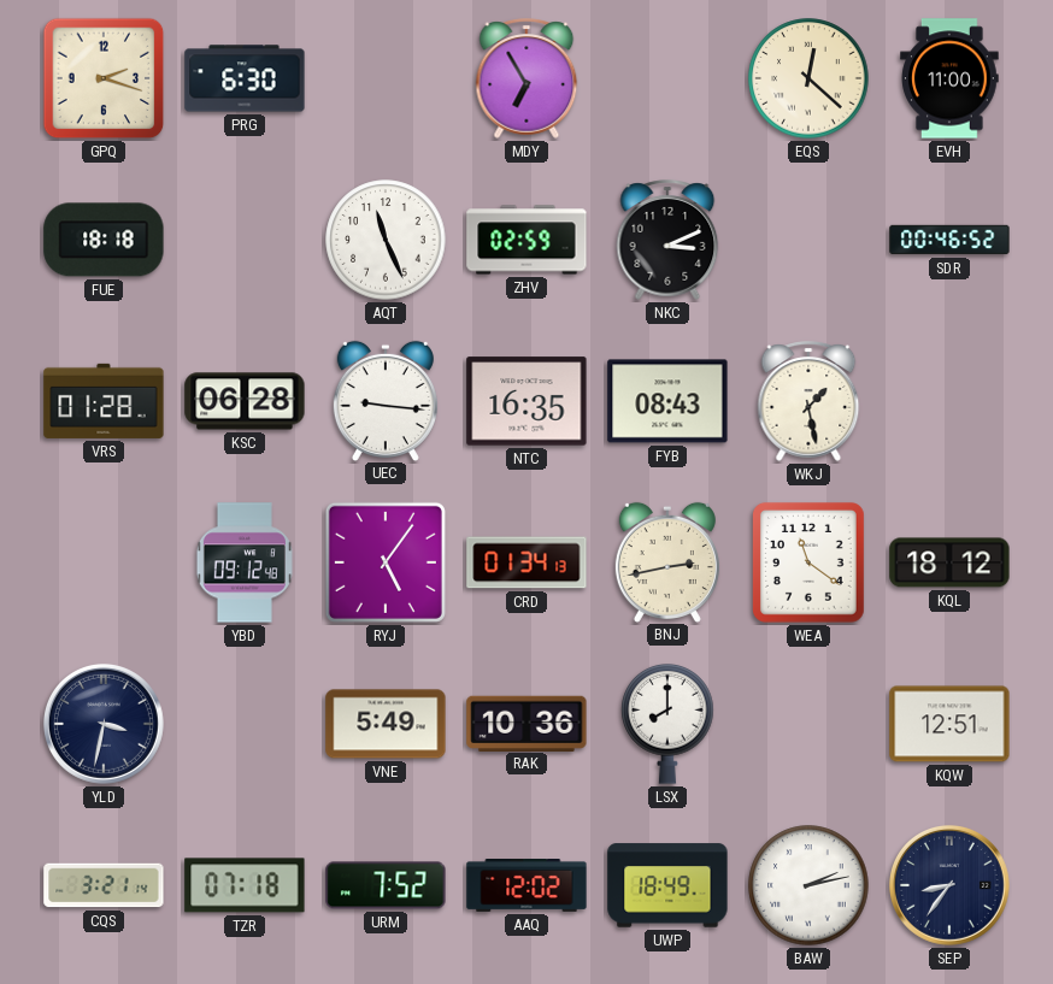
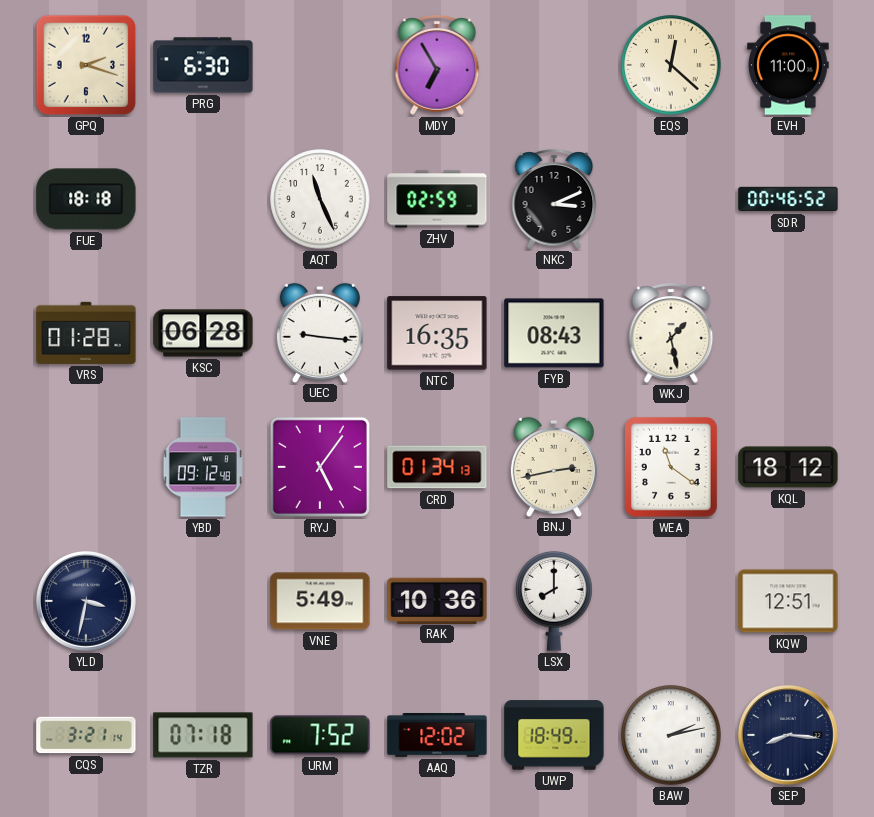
SEP: 8:36 -> 8:16 (788, 735)
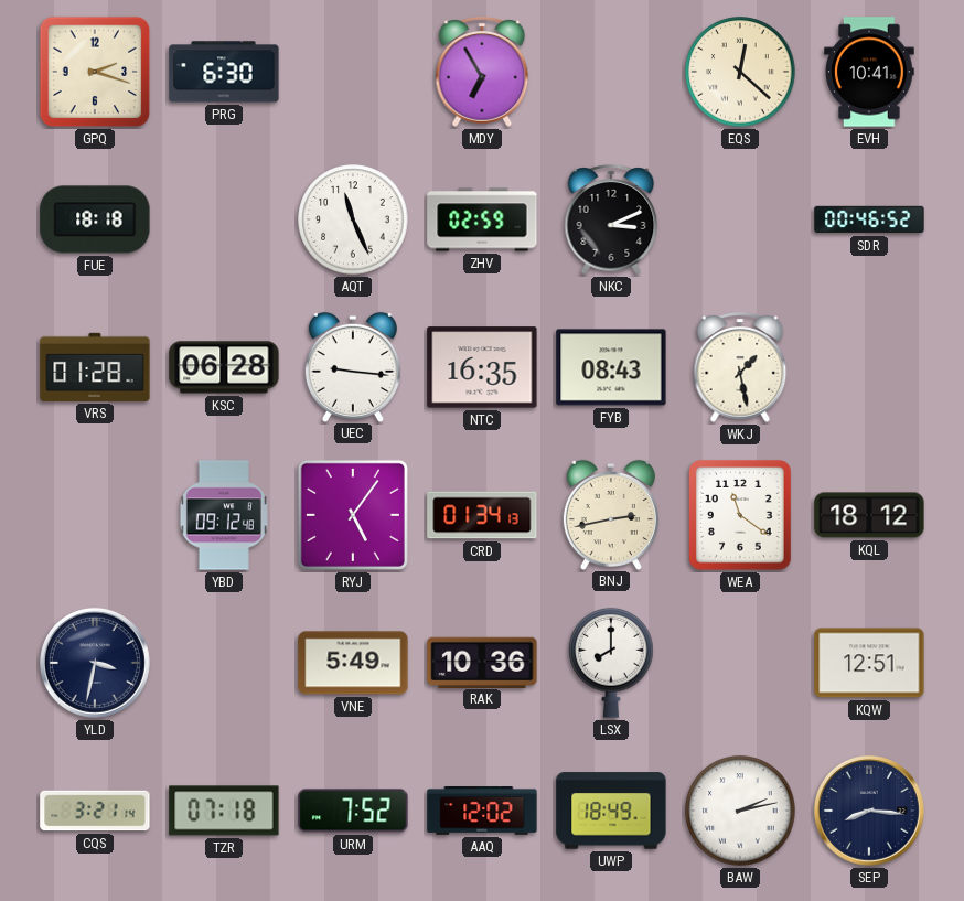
EVH: 11:00 -> 10:41 (869, 72)
